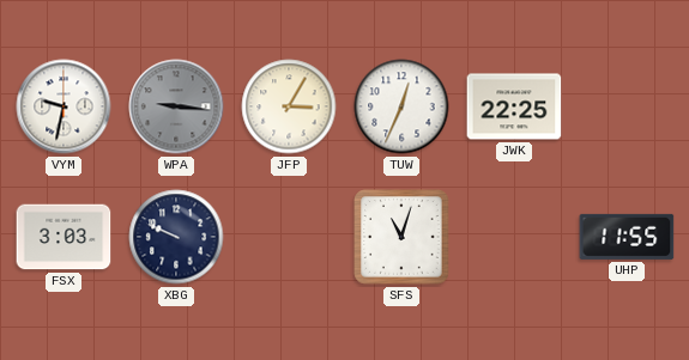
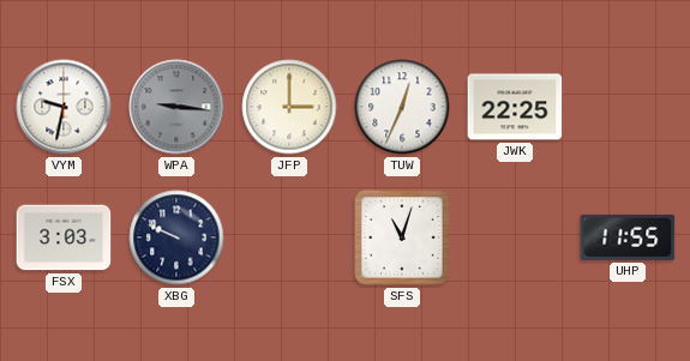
JFP: 3:05 -> 3:00 (289, 107)
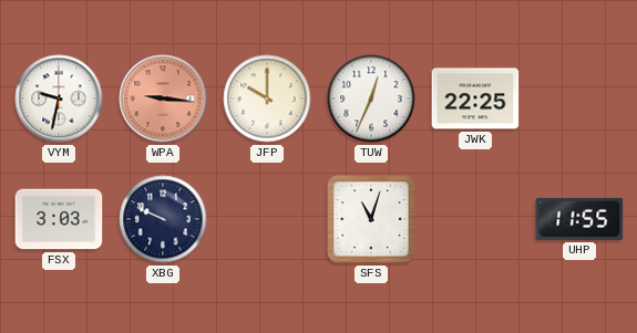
WPA dial: grey -> salmon (163, 98)
JFP: 3:00 -> 10:00 (267, 98)
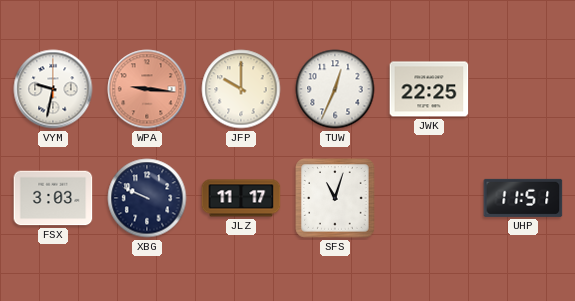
JLZ: none -> 11:17 (241, 198)
UHP: 11:55 -> 11:51 (523, 198)
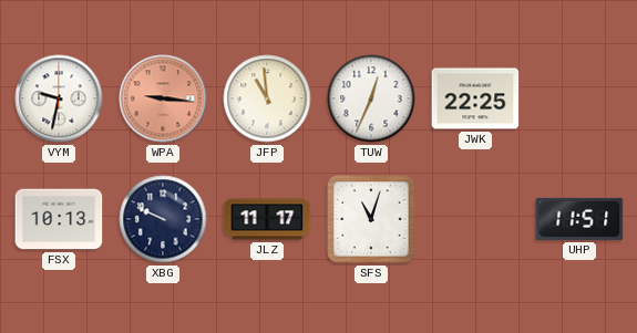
JFP: 10:00 -> 10:59 (267, 98)
FSX: 3:03 -> 10:13 (59, 219)
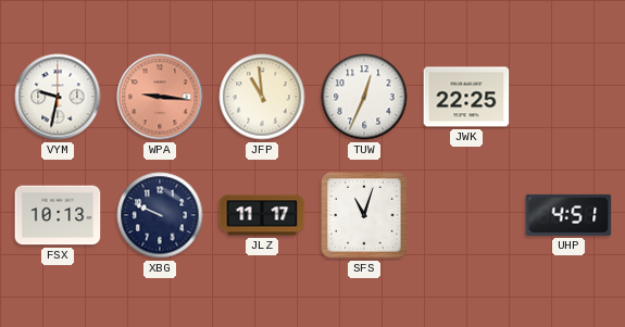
UHP: 11:51 -> 4:51 (568, 215)
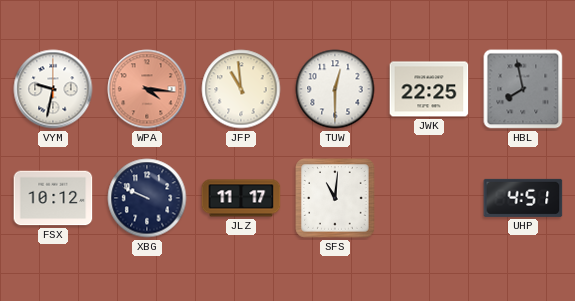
WPA: 9:16 -> 4:16 (147, 89)
TUW: 12:34 -> 12:30 (335, 89)
HBL: none -> 7:58 (523, 89)
FSX: 10:13 -> 10:12 (53, 198)
SFS: 11:03 -> 11:01 (335, 198)
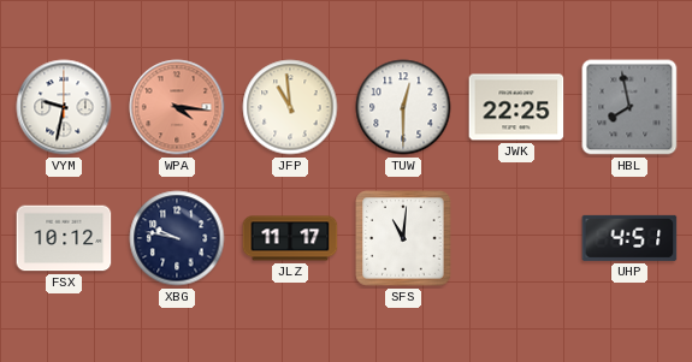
XBG: 9:49 -> 9:47 (177, 238)
